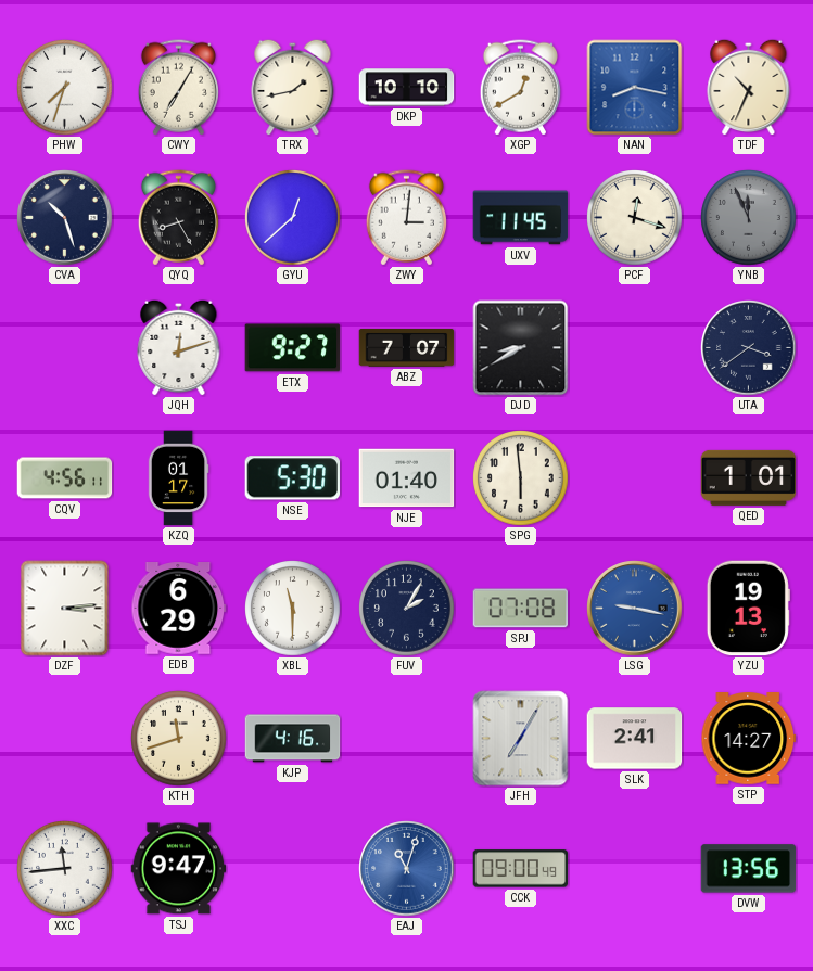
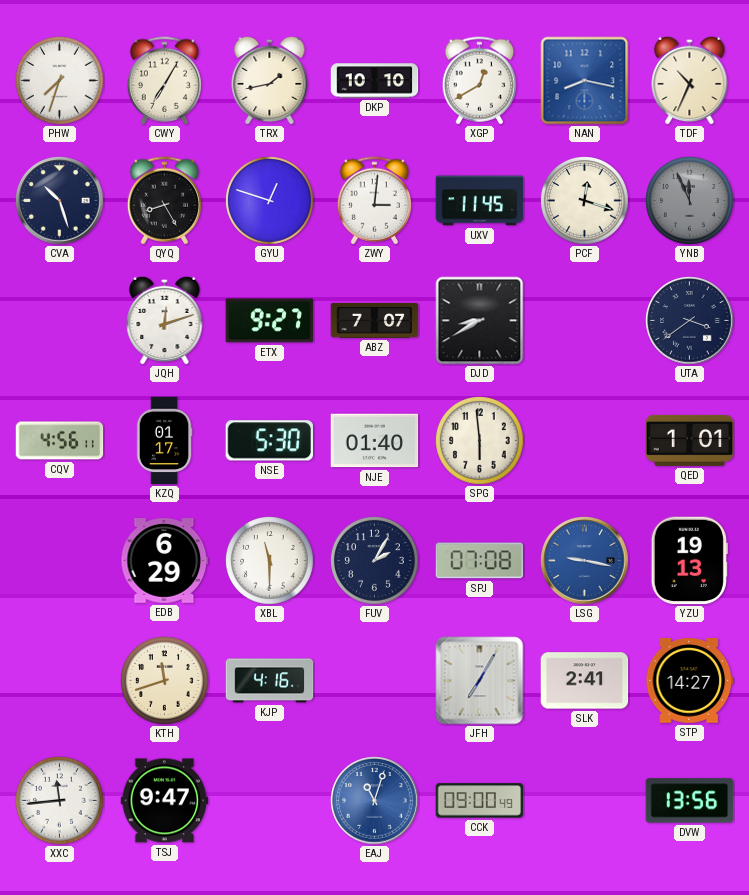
GYU: 12:38 -> 12:48 (270, 201)
DZF: 3:14 -> none (65, 609)
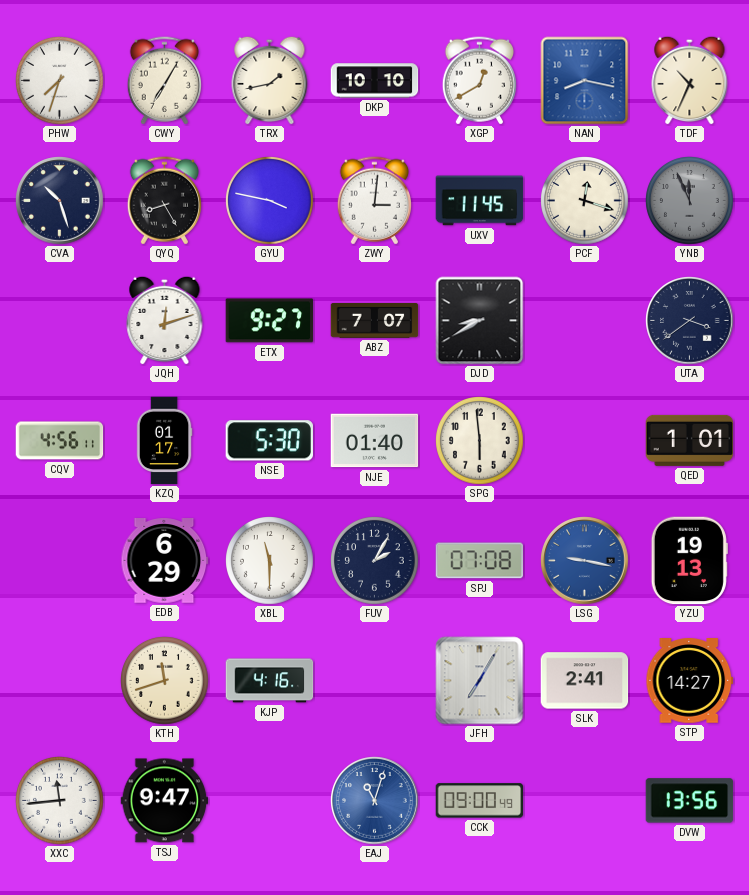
GYU: 12:48 -> 3:47 (270, 201)
